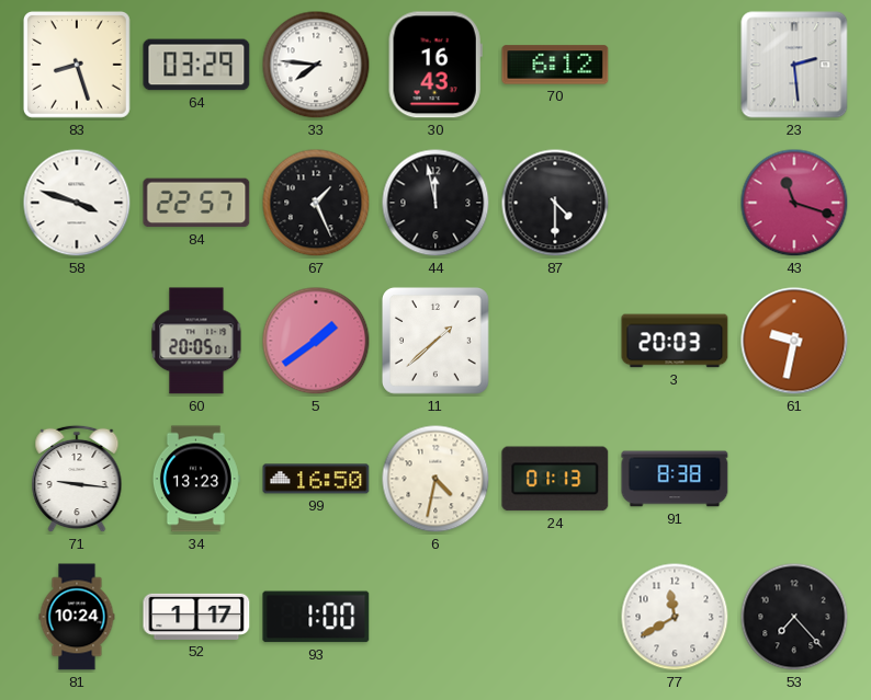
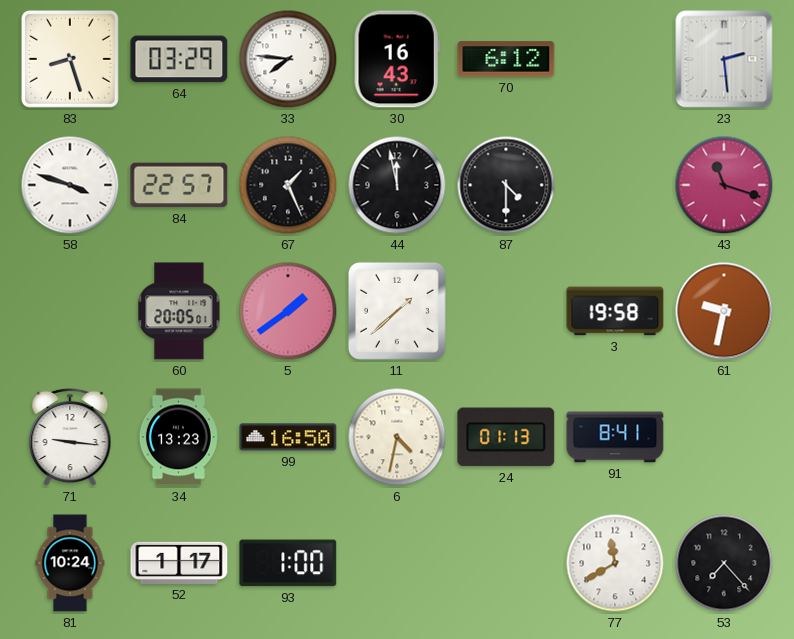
3: 20:03 -> 19:58 (615, 311)
91: 8:38 -> 8:41 (615, 437)
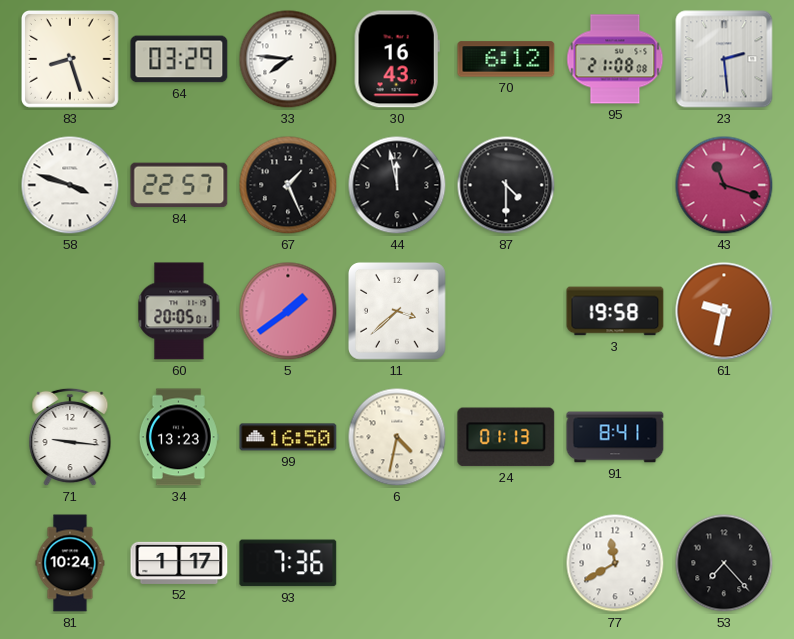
95: none -> 21:08 (615, 59)
11: 1:38 -> 3:38 (397, 311)
93: 1:00 -> 7:36 (288, 563)
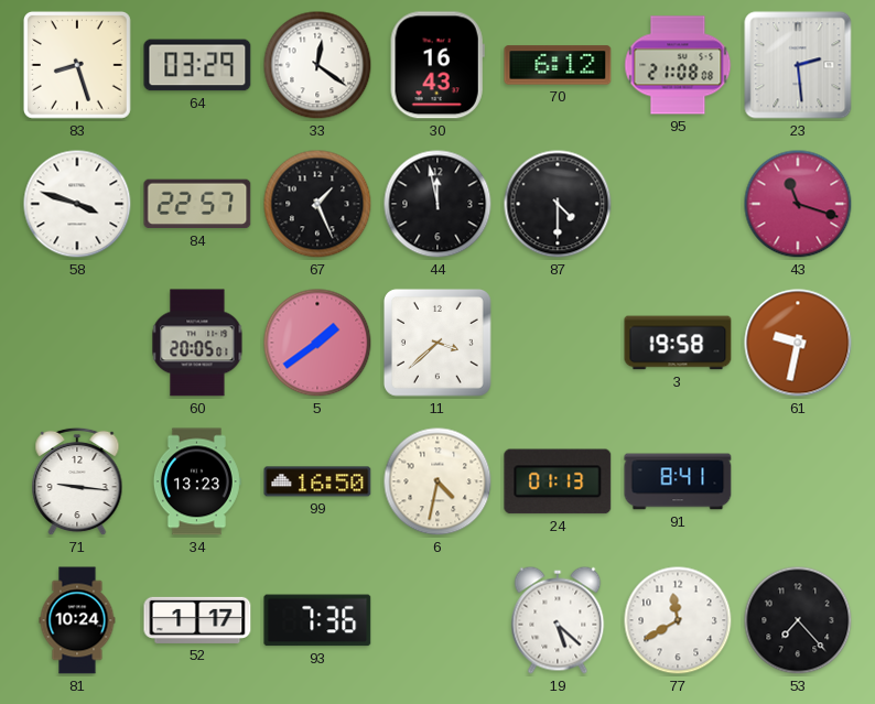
33: 7:46 -> 12:21 (317, 65)
19: none -> 5:22 (558, 620)
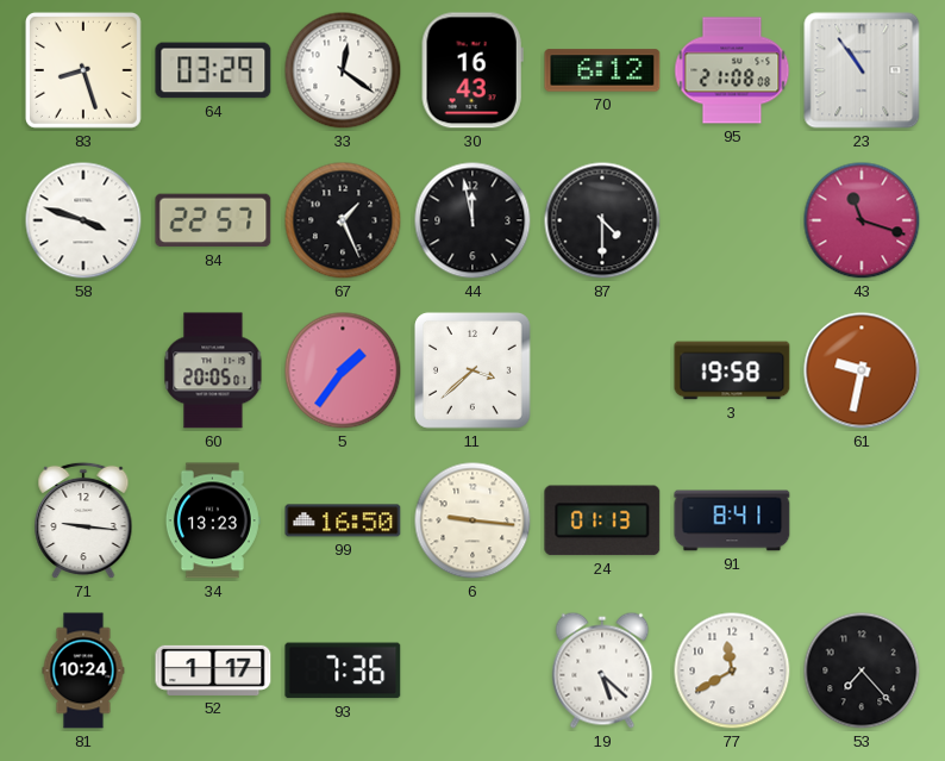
23: 2:29 -> 10:54 (862, 70)
5: 1:39 -> 1:36 (343, 370)
6: 4:32 -> 9:16 (472, 520)
